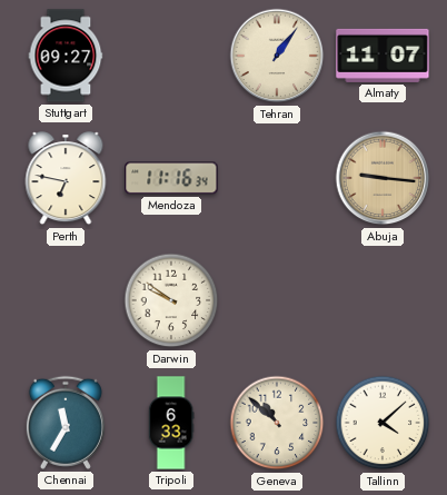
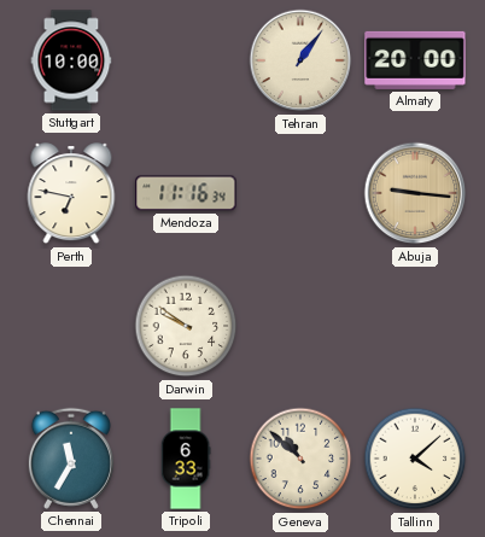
Stuttgart: 09:27 -> 10:00 (71, 60)
Almaty: 11:07 -> 20:00 (415, 60)
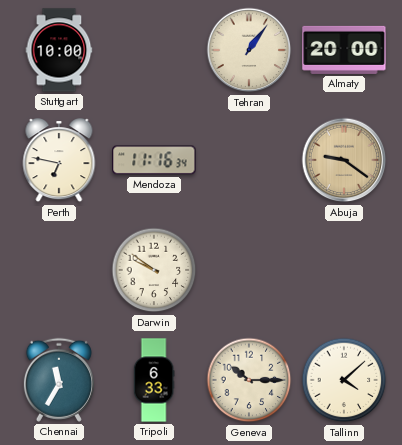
Abuja: 9:16 -> 9:21 (344, 160)
Geneva: 10:52 -> 10:15 (249, 380)
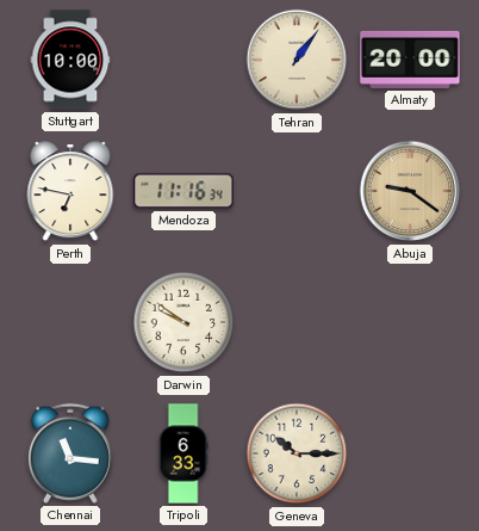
Chennai: 11:35 -> 11:16 (70, 453)
Tallinn: 4:08 -> none (344, 380)
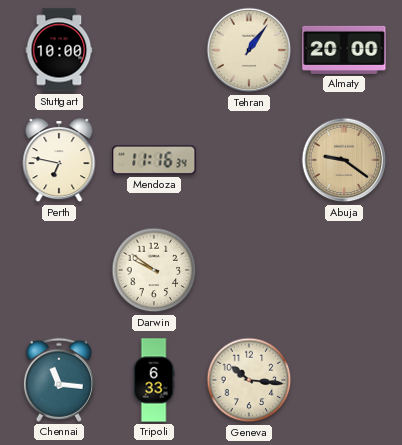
Geneva: 10:15 -> 10:16 (249, 380)
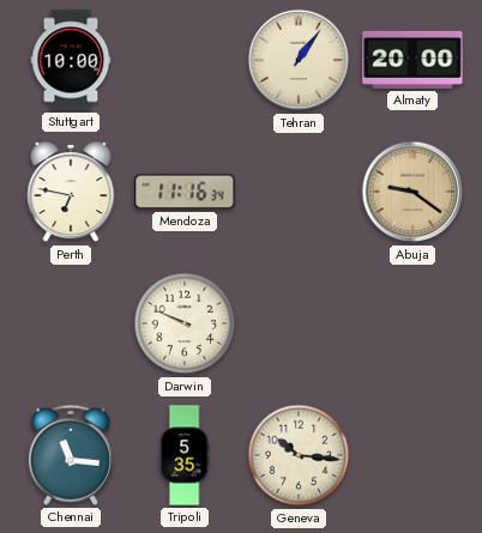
Darwin: 9:51 -> 9:49 (185, 323)
Tripoli: 6:33 -> 5:35 (185, 455)
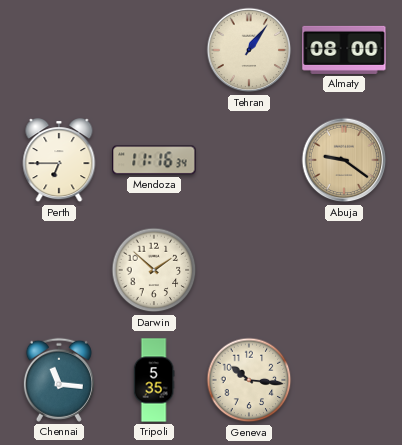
Stuttgart: 10:00 -> none (71, 60)
Almaty: 20:00 -> 08:00 (344, 50)
Perth: 6:47 -> 6:45 (59, 161)
Darwin: 9:49 -> 1:52 (154, 270)
